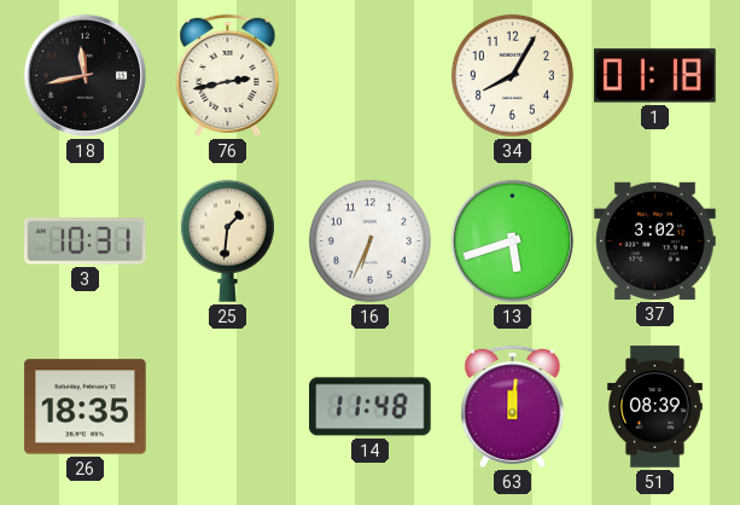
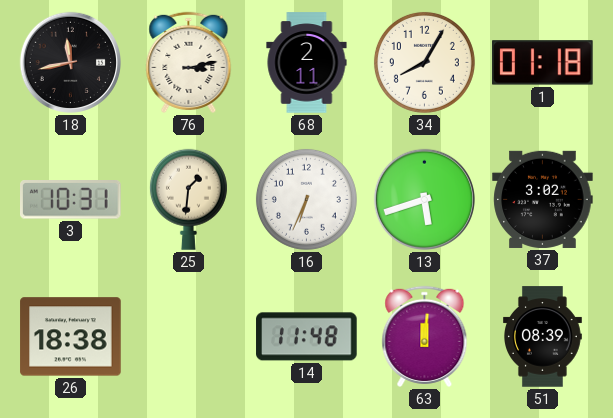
76: 2:43 -> 3:13 (189, 62)
68: none -> 2:11 (307, 63)
26: 18:35 -> 18:38 (71, 337)
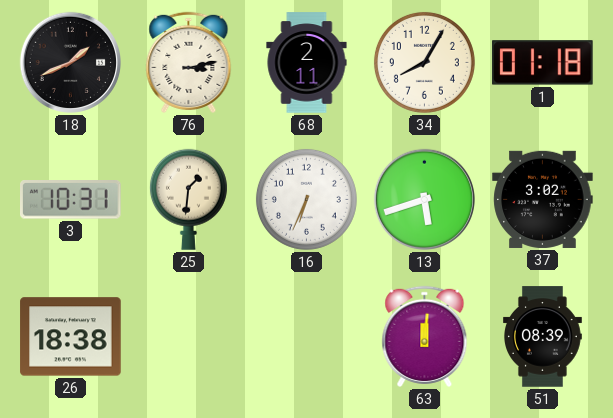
18: 11:43 -> 1:41 (70, 62)
14: 11:48 -> none (307, 337)
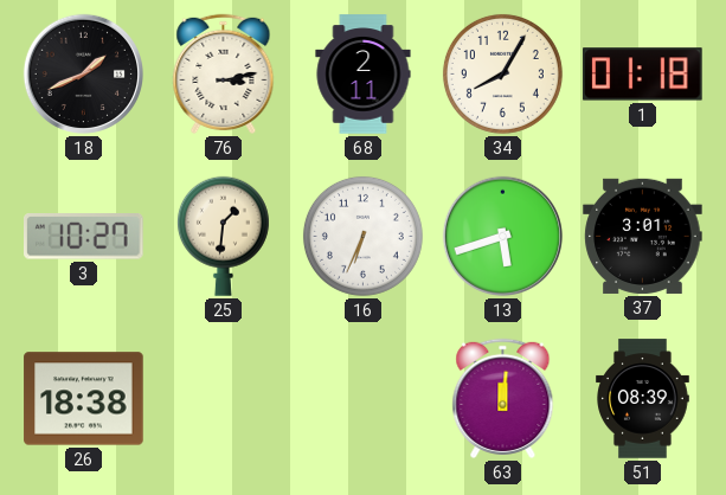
3: 10:31 -> 10:27 (84, 237)
37: 3:02 -> 3:01 (643, 236)
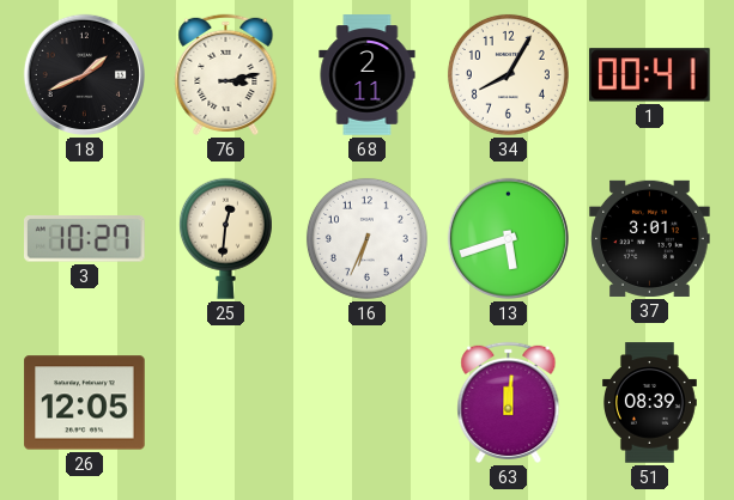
1: 01:18 -> 00:41 (650, 75)
25: 1:31 -> 12:31 (225, 238)
26: 18:38 -> 12:05 (85, 403)
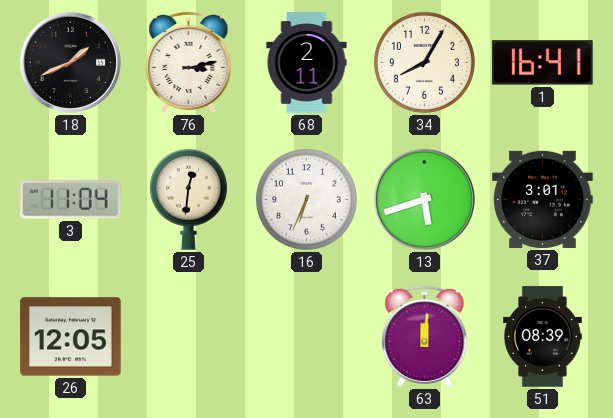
1: 00:41 -> 16:41 (543, 63)
3: 10:27 -> 11:04 (71, 200)
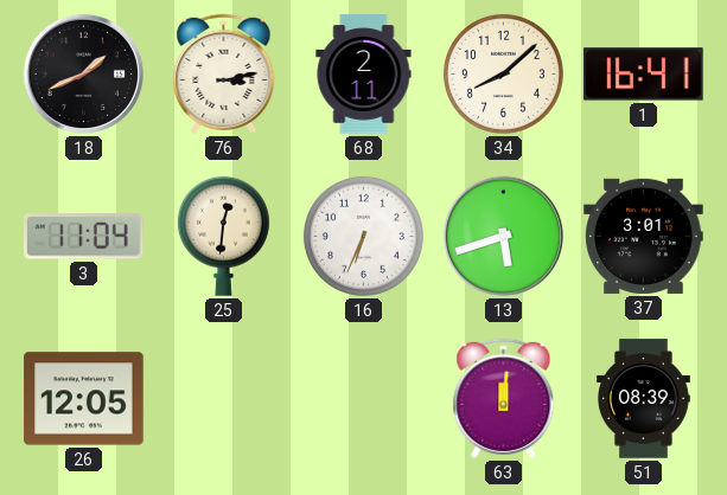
34: 8:05 -> 8:08 (503, 73)
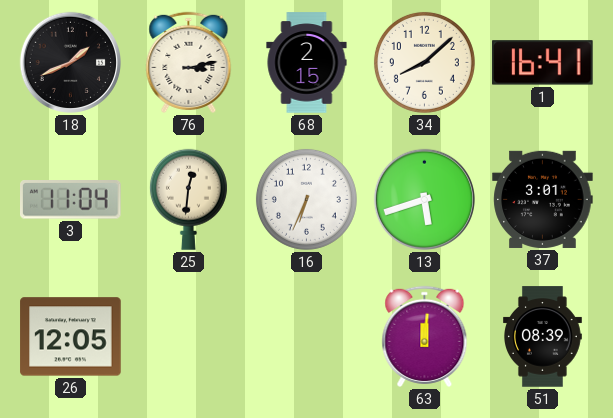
68: 2:11 -> 2:15 (307, 63)
